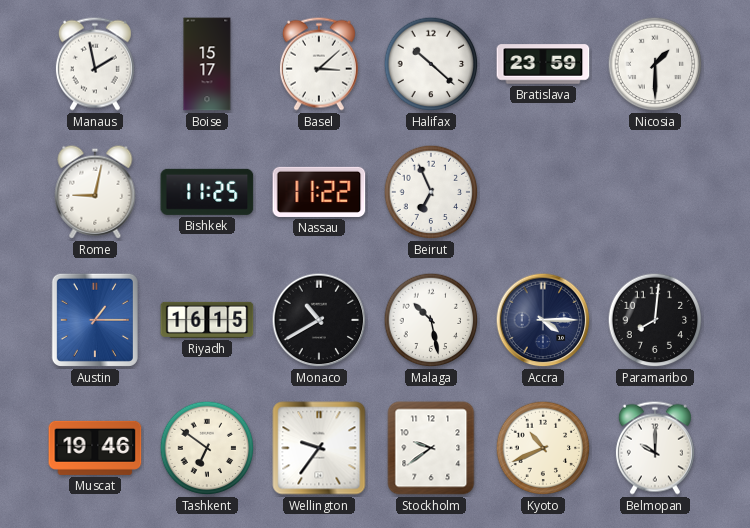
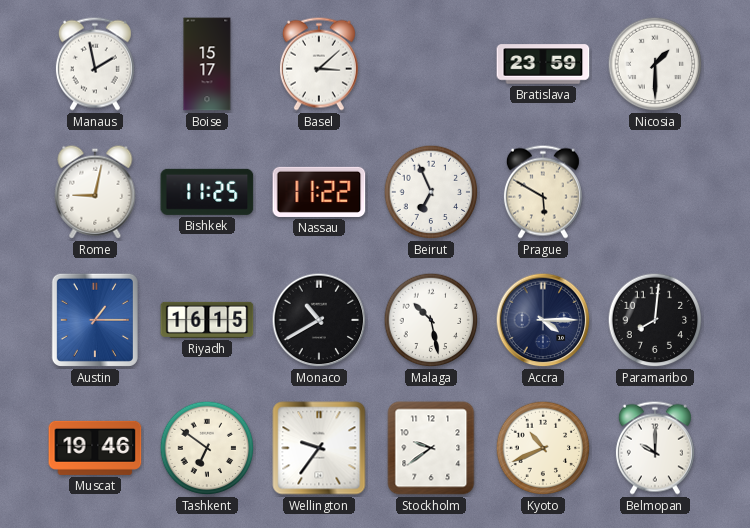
Halifax: 10:22 -> none (431, 64)
Prague: none -> 5:50 (543, 192)
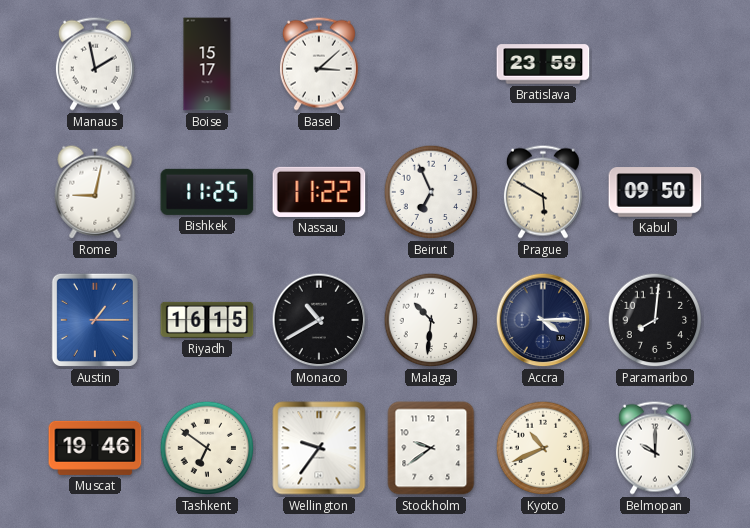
Nicosia: 1:30 -> none (655, 64)
Kabul: none -> 09:50 (655, 192)
Malaga: 10:28 -> 10:31 (431, 320)
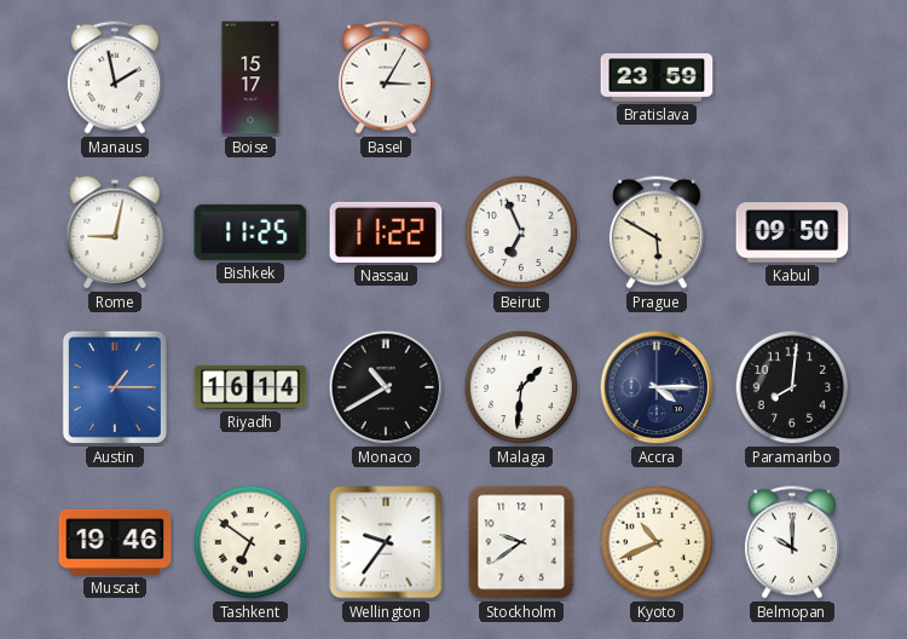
Basel: 3:08 -> 3:05 (386, 77)
Riyadh: 16:15 -> 16:14 (250, 387)
Malaga: 10:31 -> 1:31 (521, 387)
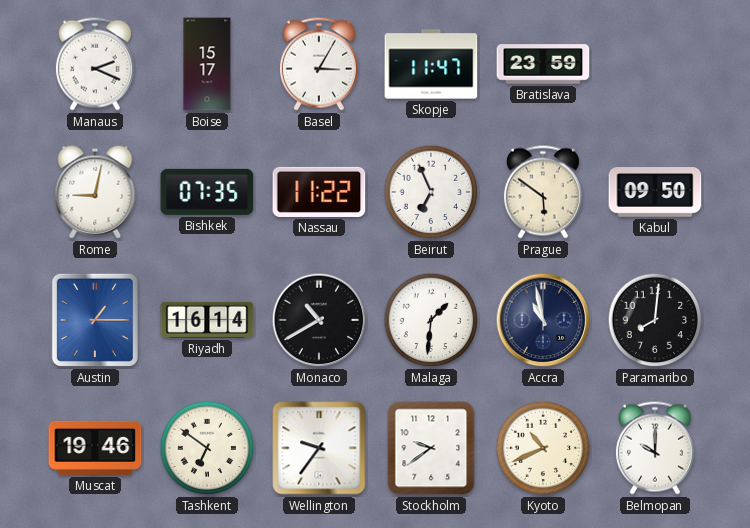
Manaus: 1:58 -> 2:19 (95, 64)
Skopje: none -> 11:47 (431, 64)
Bishkek: 11:25 -> 07:35 (207, 192)
Prague: 5:50 -> 5:51 (543, 192)
Accra: 4:15 -> 10:58 (543, 320)
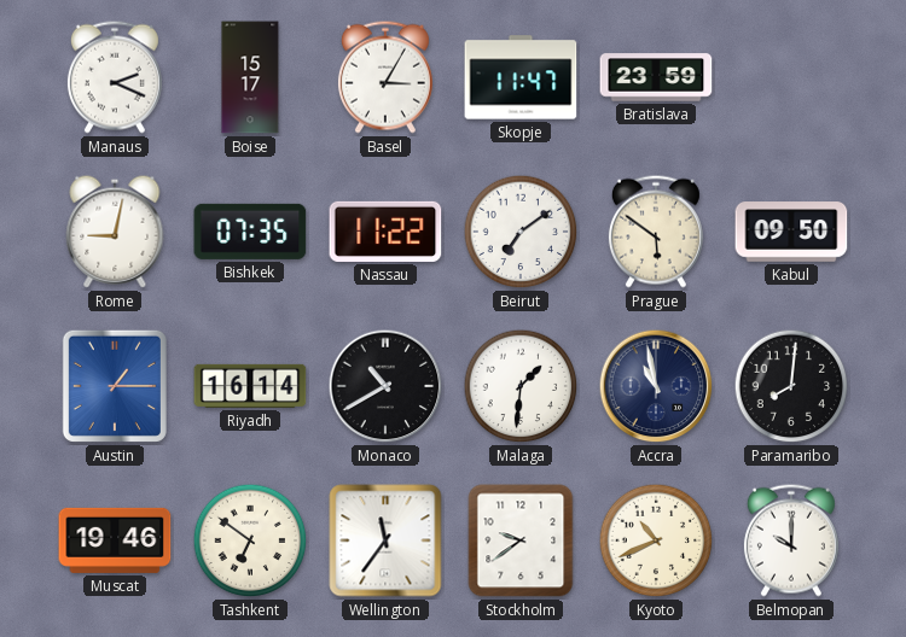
Beirut: 6:56 -> 7:09 (521, 232)
Wellington: 9:36 -> 11:36 (385, 540)
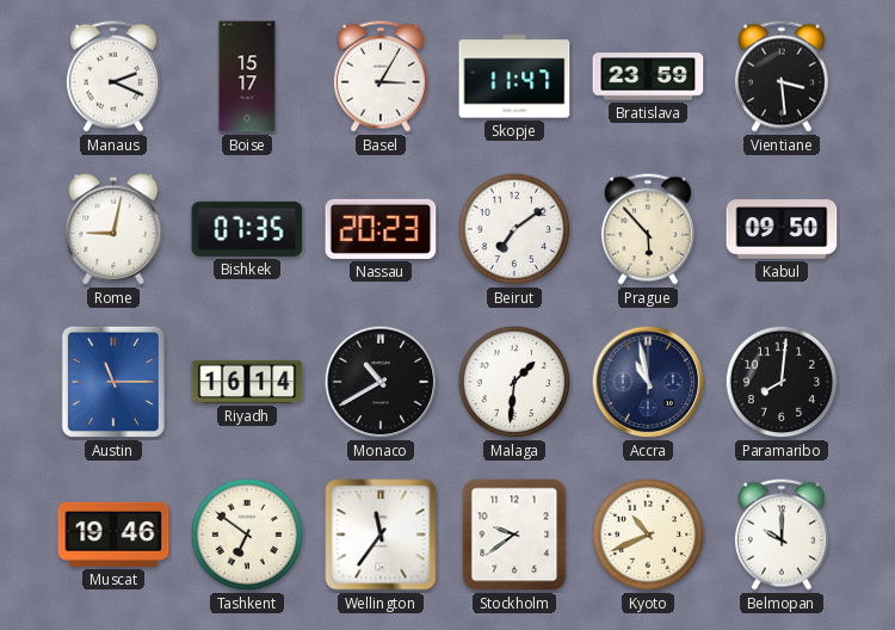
Vientiane: none -> 3:29 (782, 76)
Nassau: 11:22 -> 20:23 (381, 229)
Prague: 5:51 -> 5:53 (648, 229)
Austin: 1:15 -> 11:15 (113, 382)
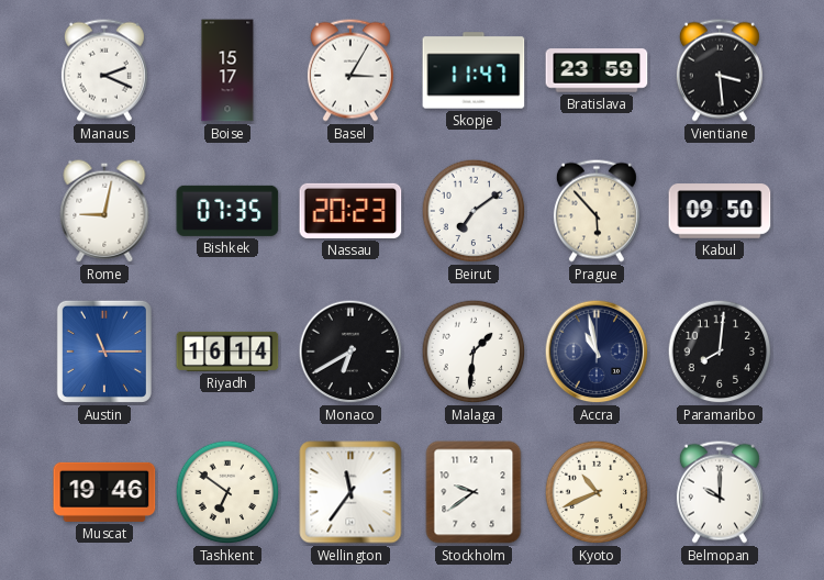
Monaco: 10:40 -> 6:40 (350, 352)
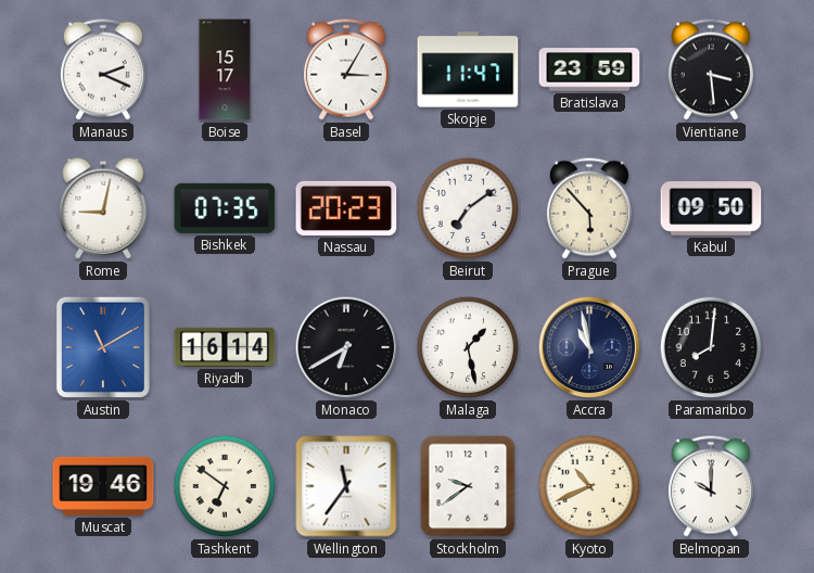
Austin: 11:15 -> 11:10 (103, 347)
Malaga: 1:31 -> 1:28 (468, 347)
